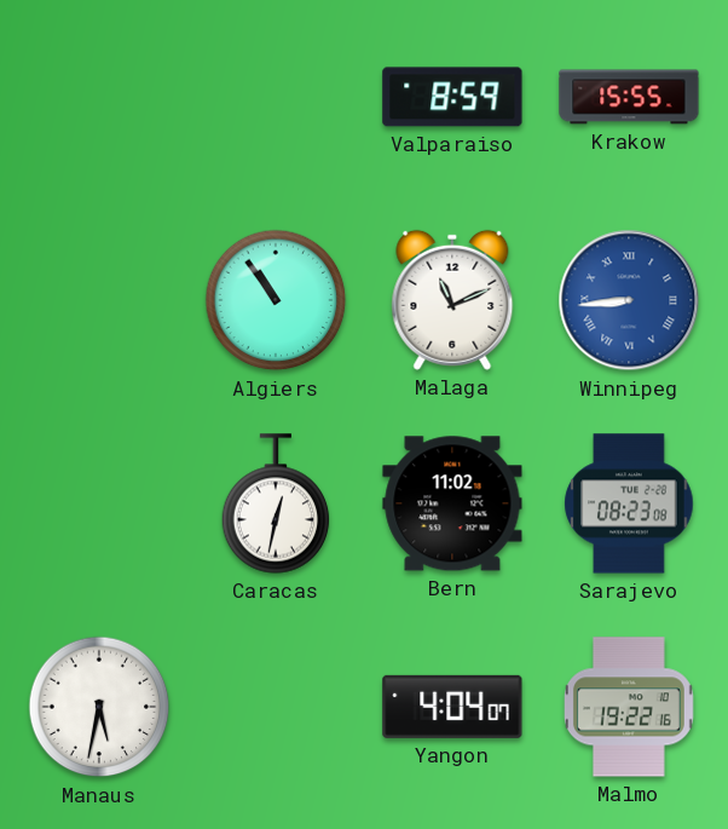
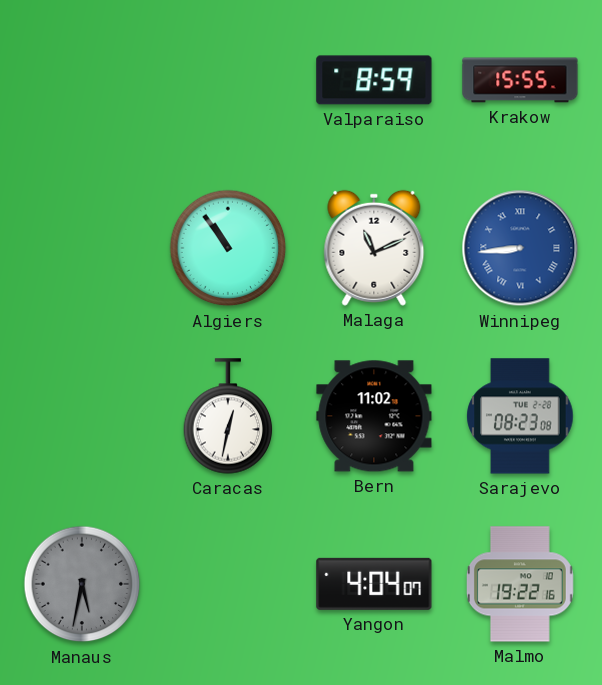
Manaus dial: white -> grey (82, 584)
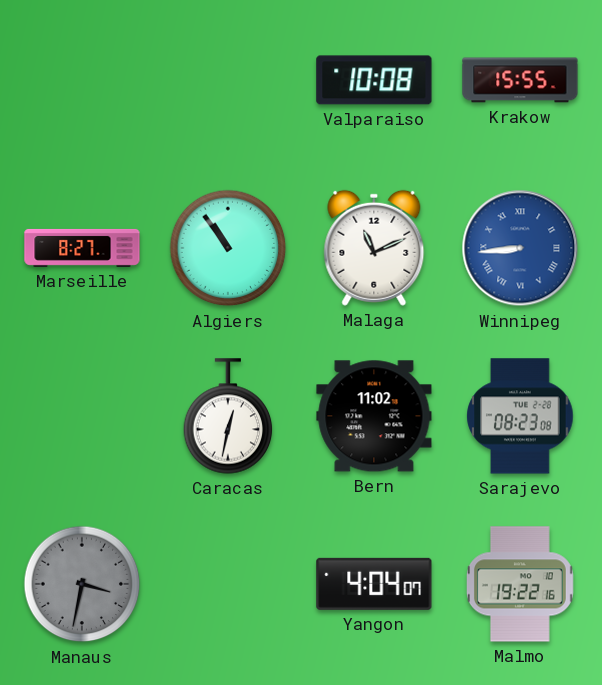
Valparaiso: 8:59 -> 10:08 (374, 80)
Marseille: none -> 8:27 (82, 248)
Manaus: 5:32 -> 3:32 (82, 584)
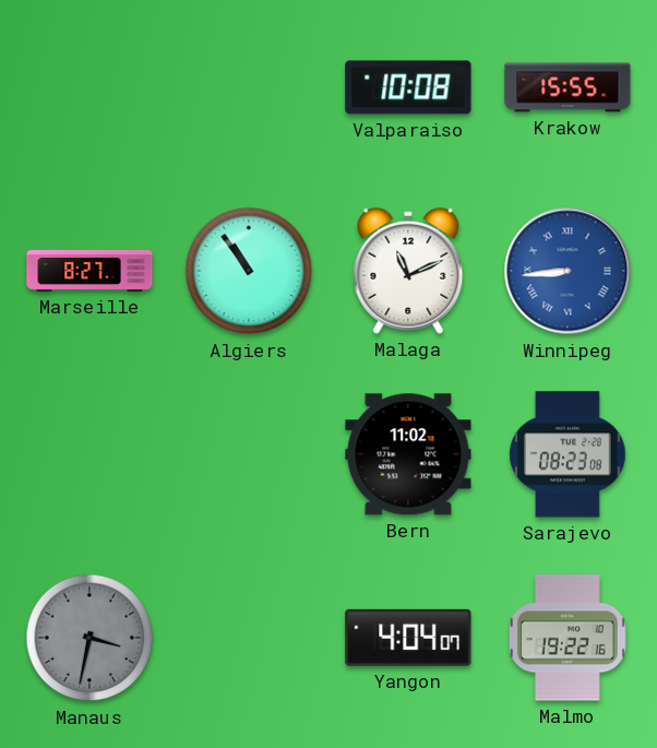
Caracas: 12:32 -> none (228, 416)
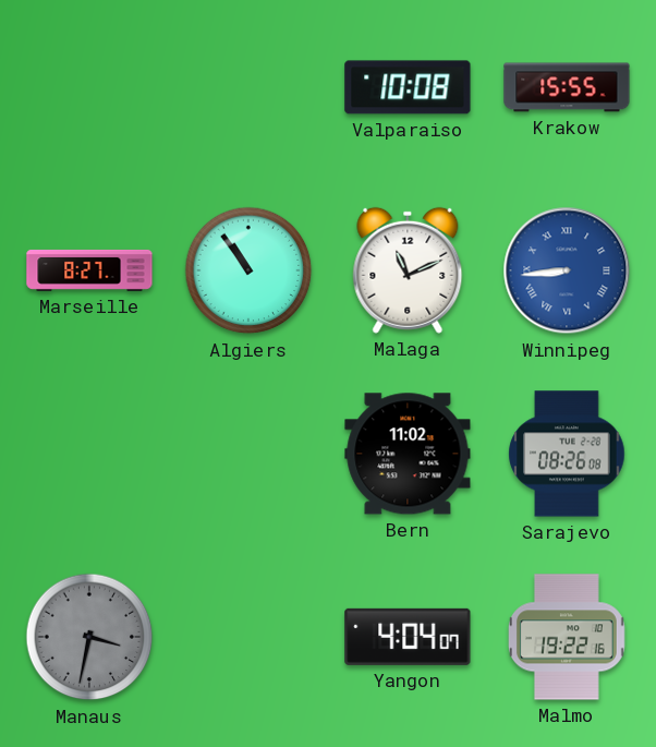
Sarajevo: 08:23 -> 08:26 (567, 454)
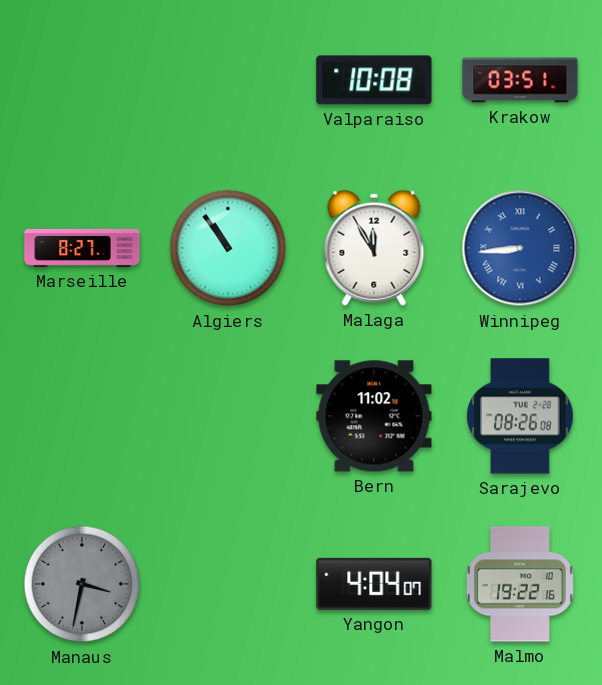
Krakow: 15:55 -> 03:51 (520, 80)
Malaga: 11:11 -> 11:55 (374, 248)
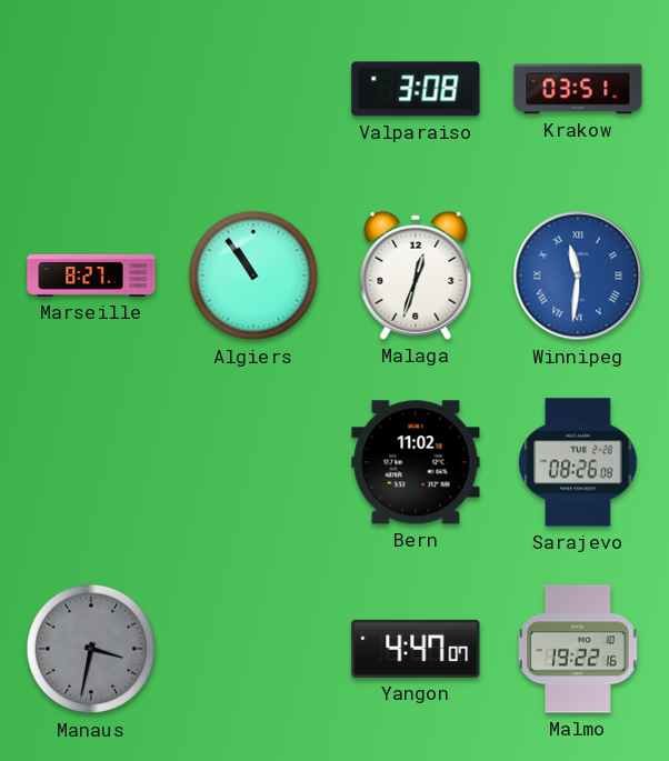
Valparaiso: 10:08 -> 3:08 (416, 89)
Malaga: 11:55 -> 12:33 (416, 276)
Winnipeg: 8:44 -> 11:31 (578, 276)
Yangon: 4:04 -> 4:47 (416, 649)
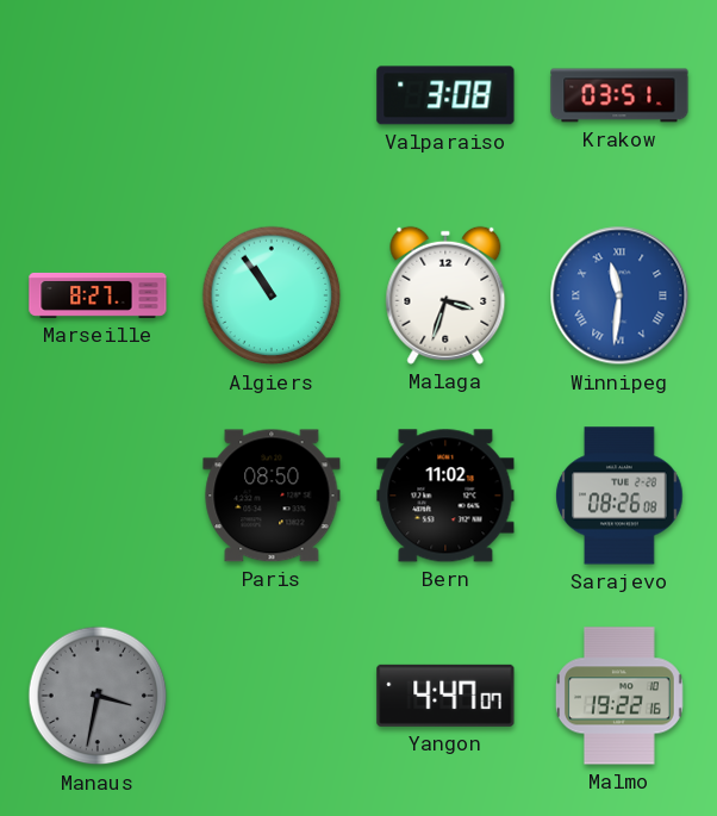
Malaga: 12:33 -> 3:33 (445, 295)
Paris: none -> 08:50 (272, 496)
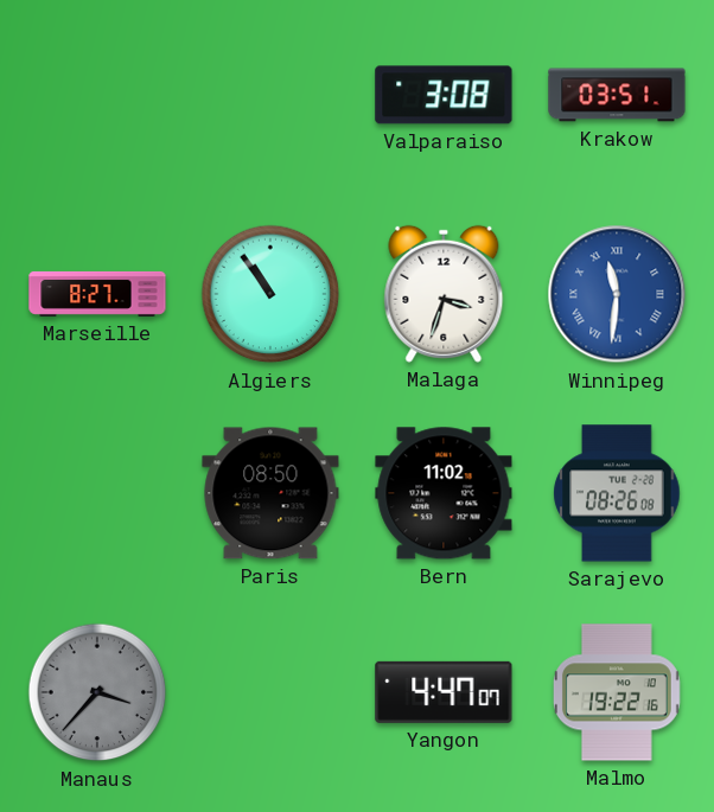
Manaus: 3:32 -> 3:37 (97, 692)
